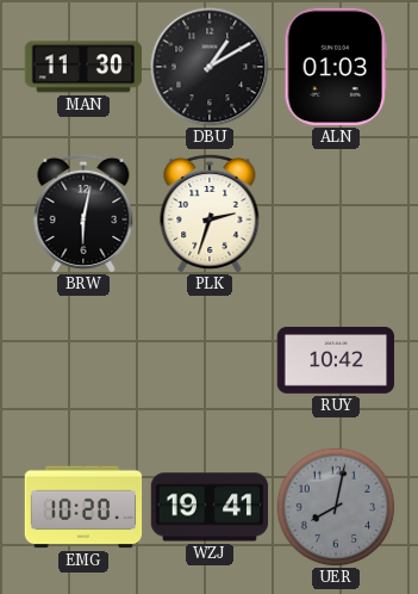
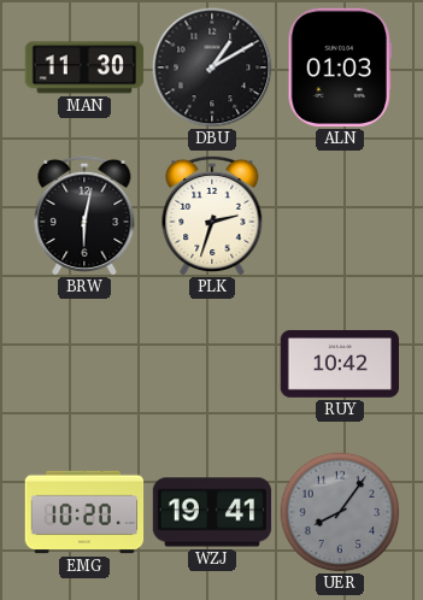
UER: 8:02 -> 8:06 (340, 512)
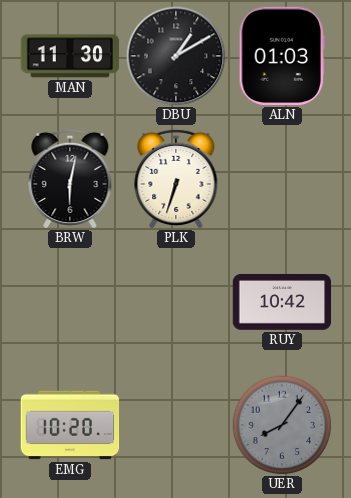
PLK: 2:33 -> 6:33 (176, 178)
WZJ: 19:41 -> none (212, 512)
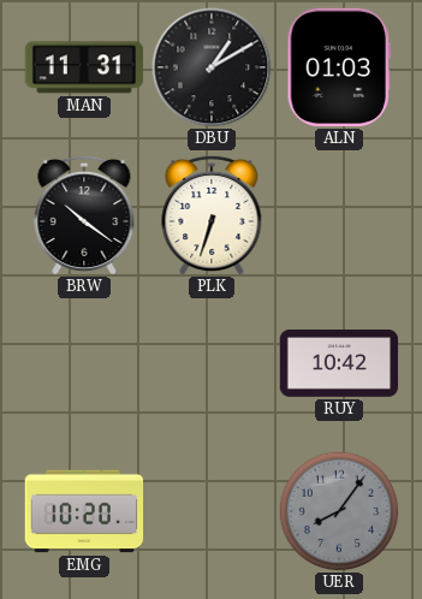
MAN: 11:30 -> 11:31 (84, 67)
BRW: 6:02 -> 10:21 (84, 214)
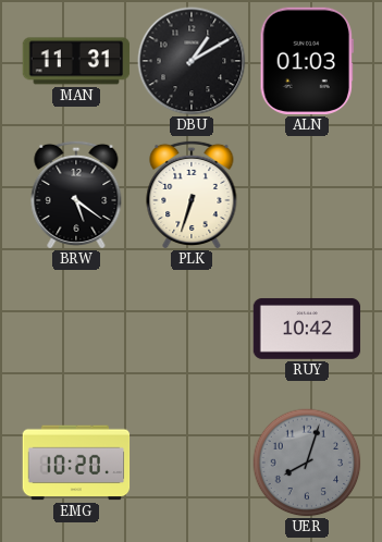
BRW: 10:21 -> 5:21 (76, 194)
UER: 8:06 -> 8:03 (307, 463)
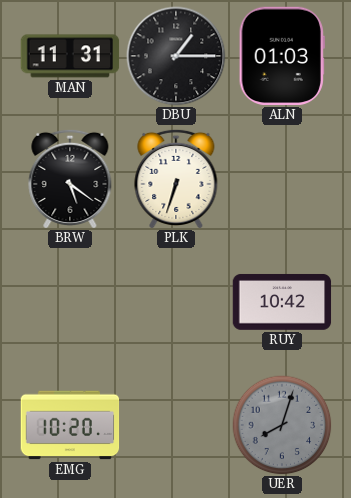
DBU: 1:10 -> 1:15 (176, 56)
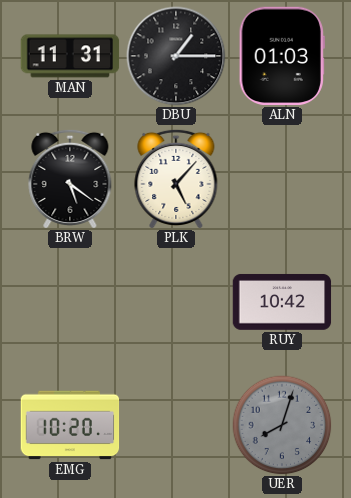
PLK: 6:33 -> 5:07 (176, 178)
